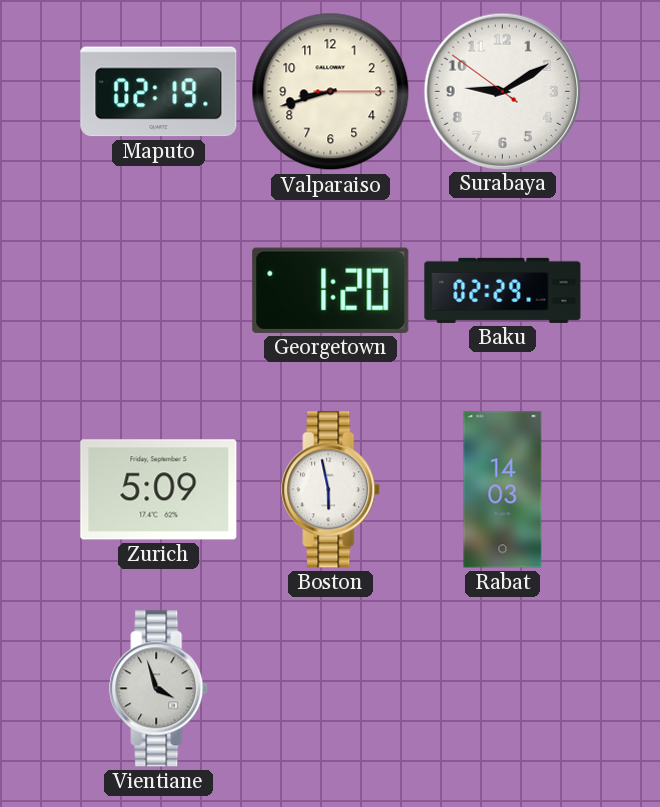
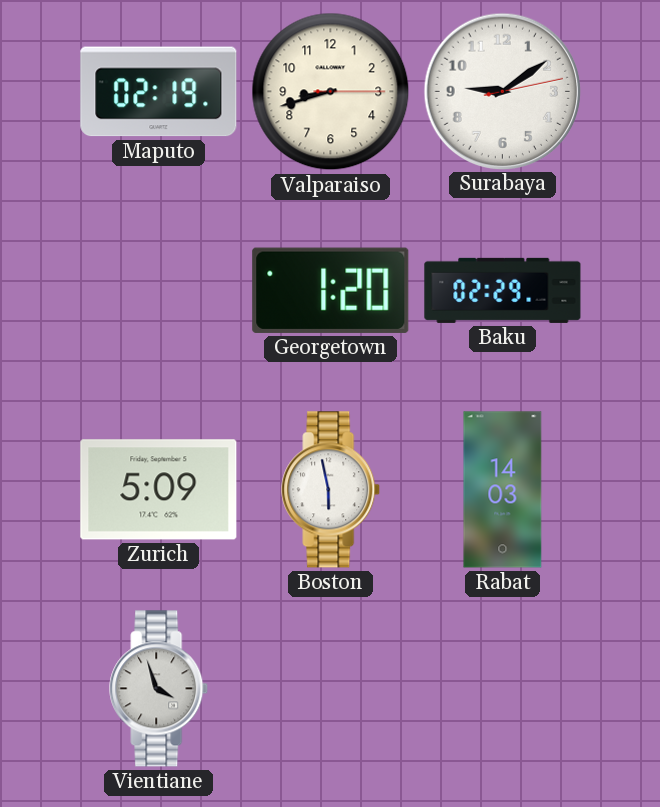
Surabaya: 9:09:51 -> 9:09:13 (502, 91)
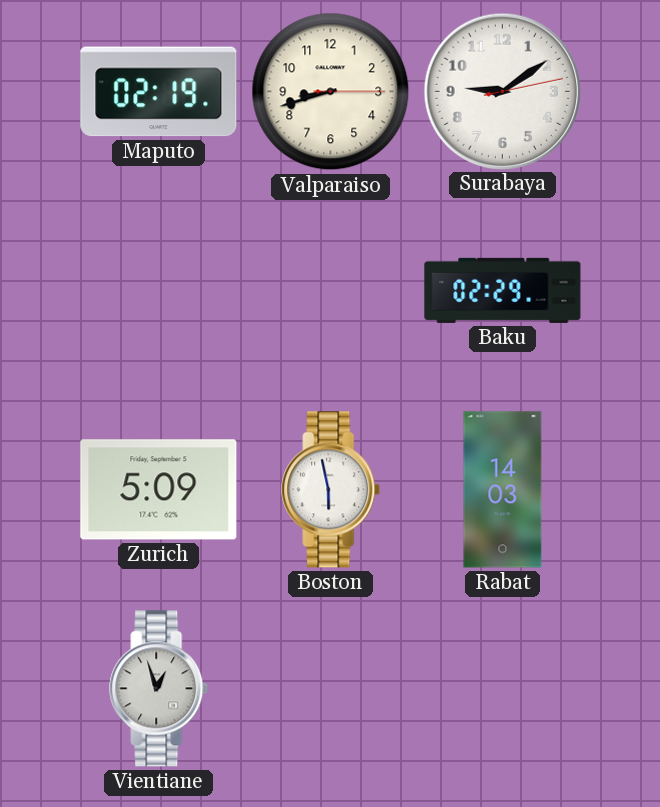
Georgetown: 1:20 -> none (331, 290)
Vientiane: 3:57 -> 12:57 (159, 689)
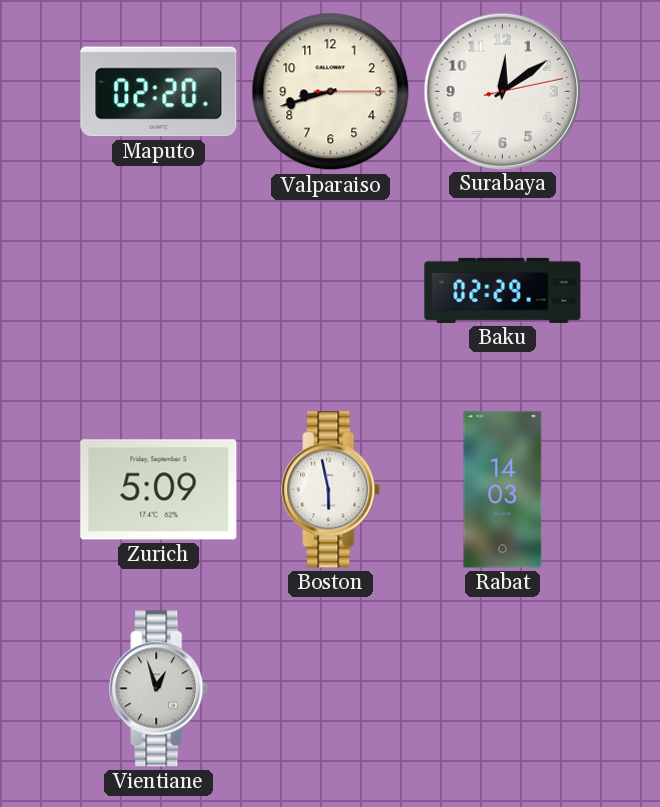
Maputo: 02:19 -> 02:20 (159, 92)
Surabaya: 9:09 -> 12:09 (502, 91)
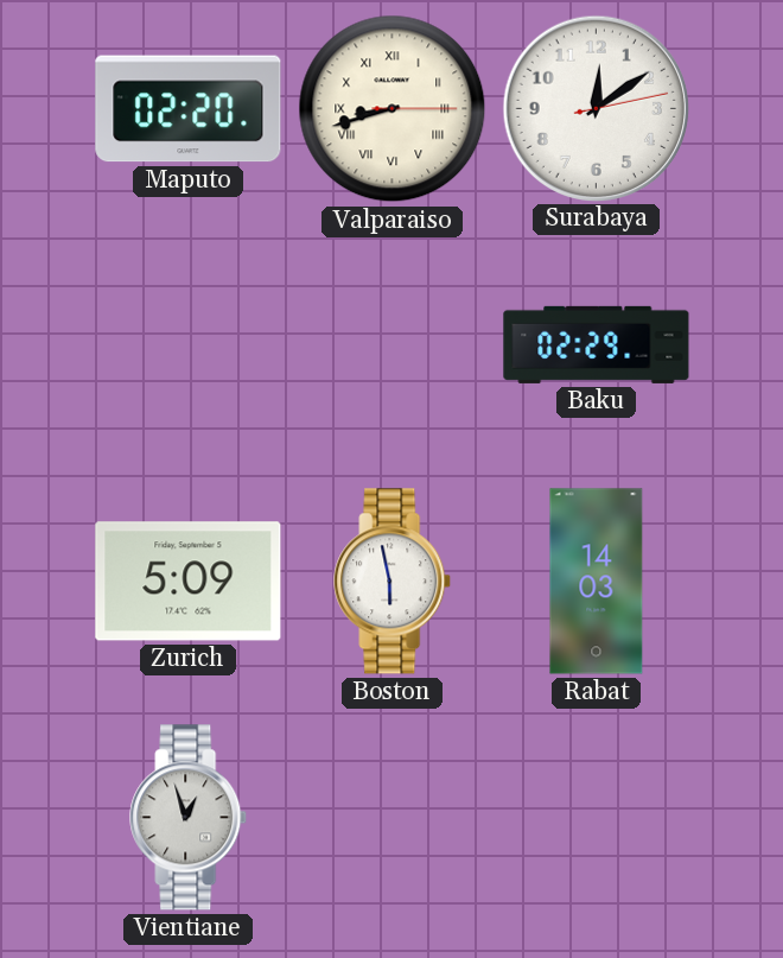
Valparaiso numerals: Arabic -> Roman (393, 109)
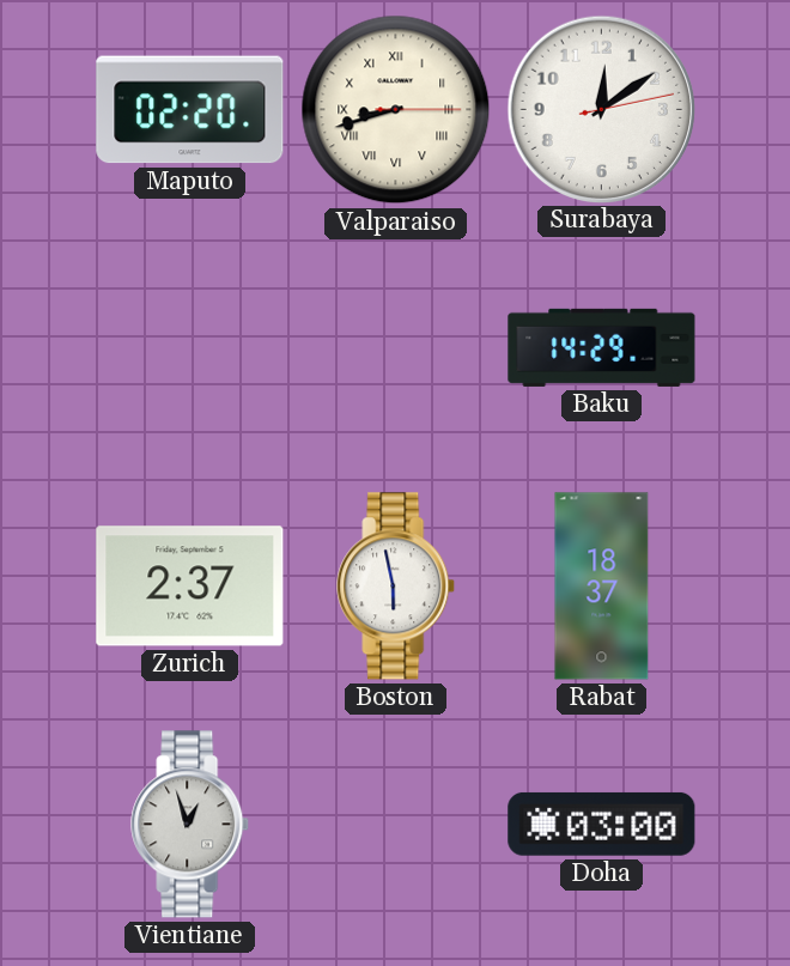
Baku: 02:29 -> 14:29 (602, 347)
Zurich: 5:09 -> 2:37 (190, 587)
Rabat: 14:03 -> 18:37 (602, 587)
Doha: none -> 03:00 (602, 824)
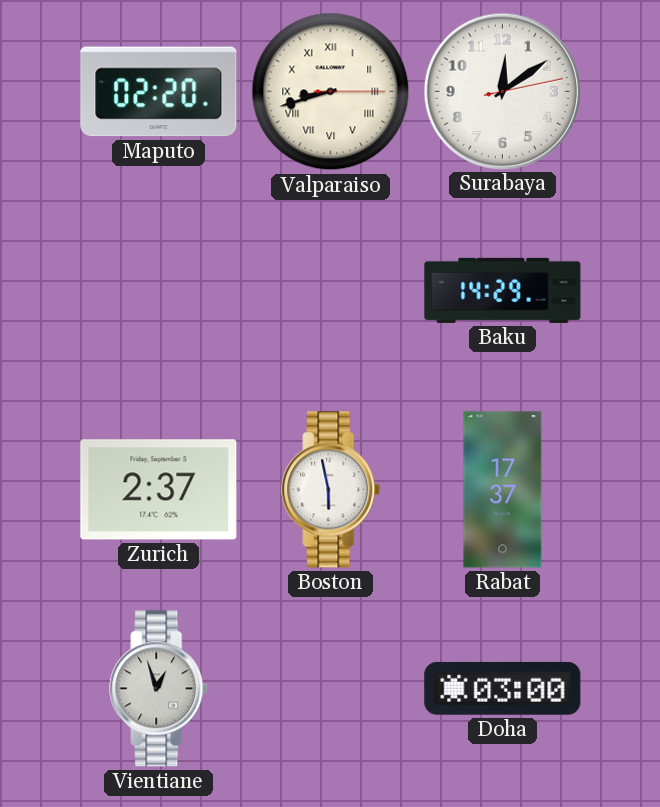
Rabat: 18:37 -> 17:37 (503, 490)
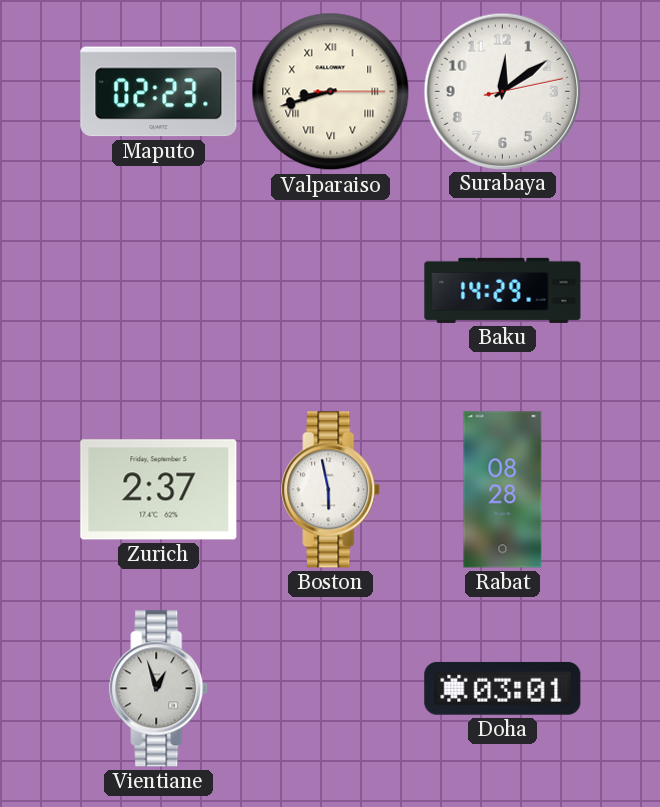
Maputo: 02:20 -> 02:23 (159, 92)
Rabat: 17:37 -> 08:28 (503, 490)
Doha: 03:00 -> 03:01 (503, 688)
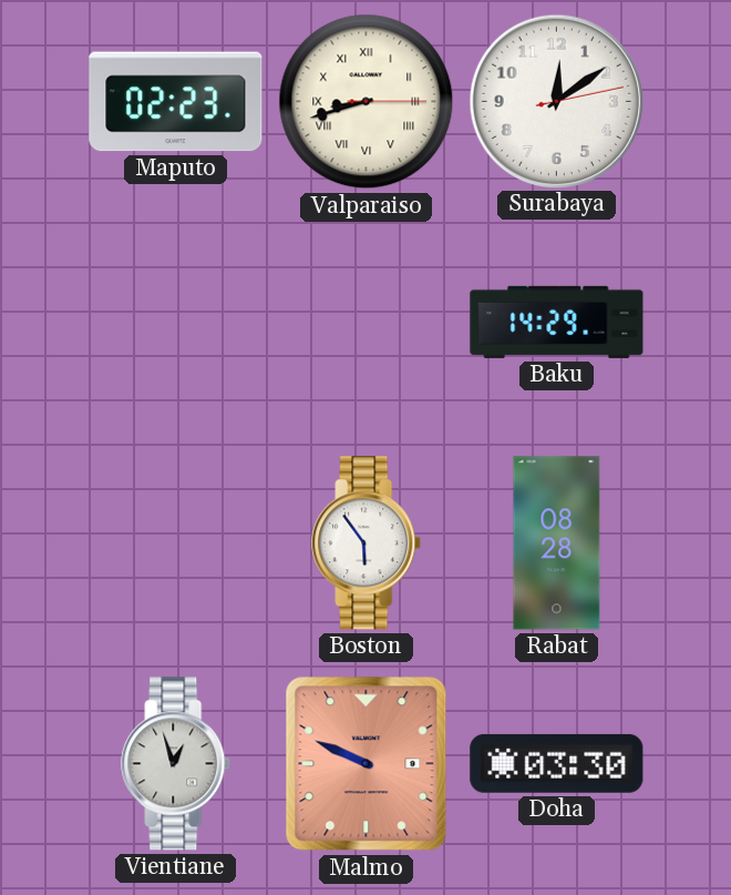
Zurich: 2:37 -> none (159, 490)
Boston: 5:58 -> 5:54 (367, 543)
Malmo: none -> 9:49 (367, 764)
Doha: 03:01 -> 03:30 (557, 763)
